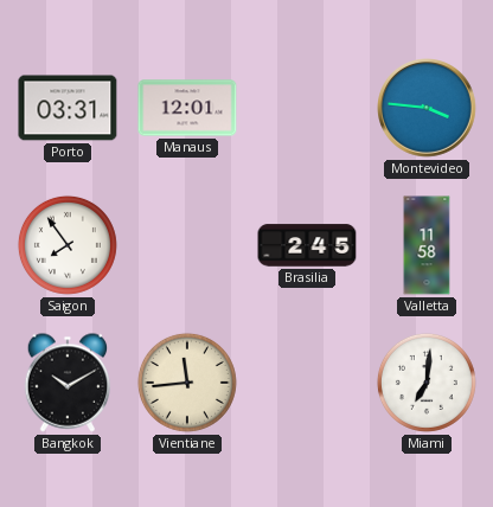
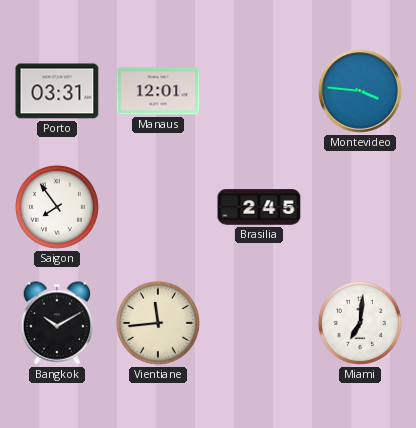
Valletta: 11:58 -> none (427, 245)
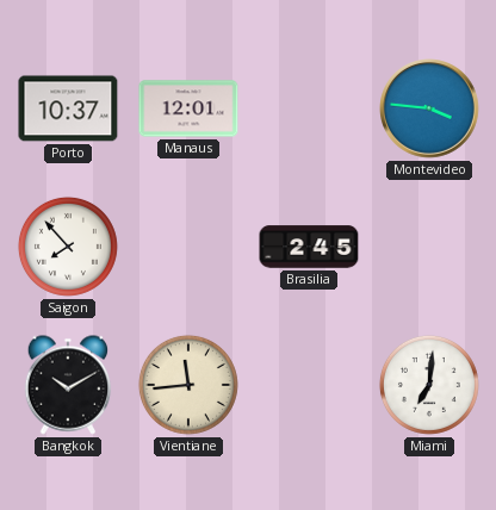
Porto: 03:31 -> 10:37 (68, 108)
Saigon: 7:54 -> 7:53 (68, 247)
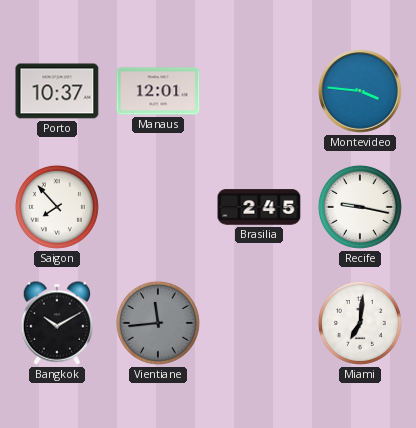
Recife: none -> 9:17 (360, 207)
Vientiane dial: cream -> grey (158, 323)
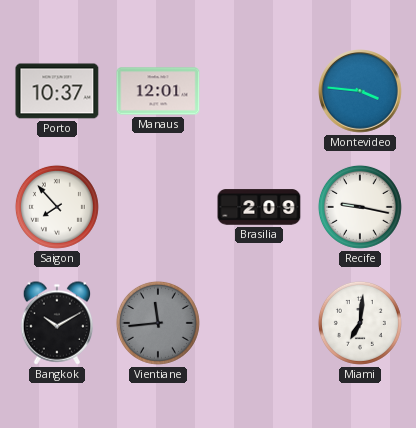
Brasilia: 2:45 -> 2:09 (259, 207)
